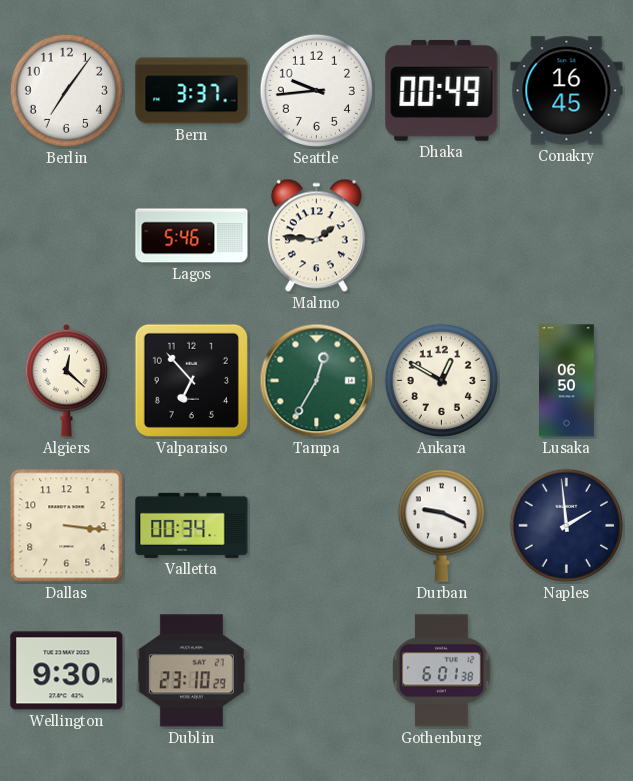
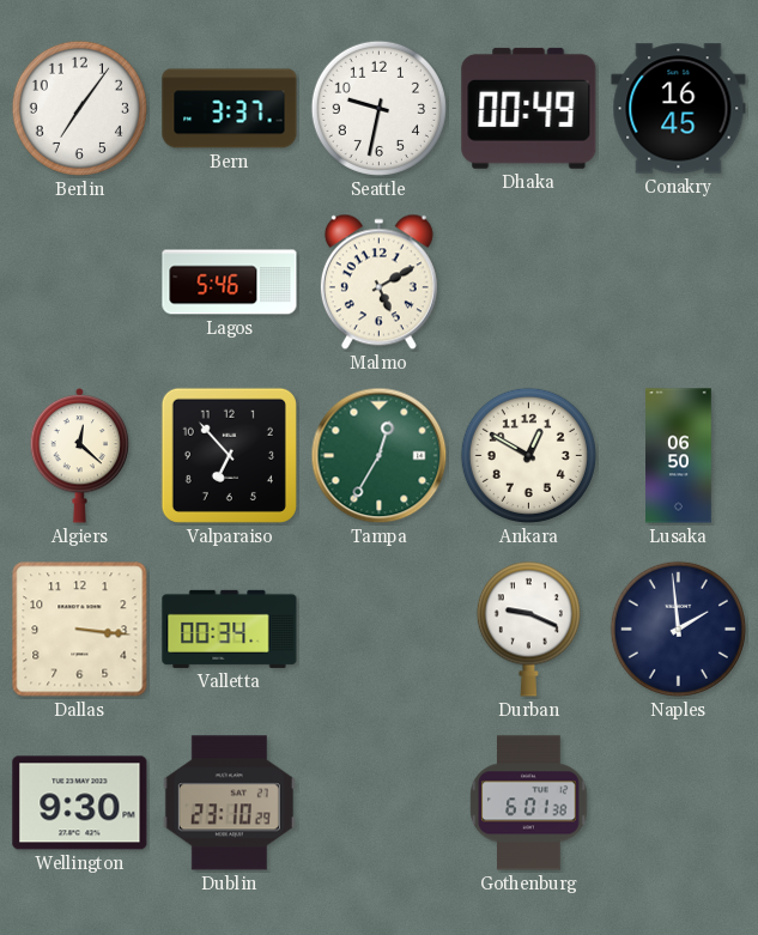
Seattle: 9:44 -> 9:32 (378, 108)
Malmo: 1:46 -> 5:10 (378, 283)
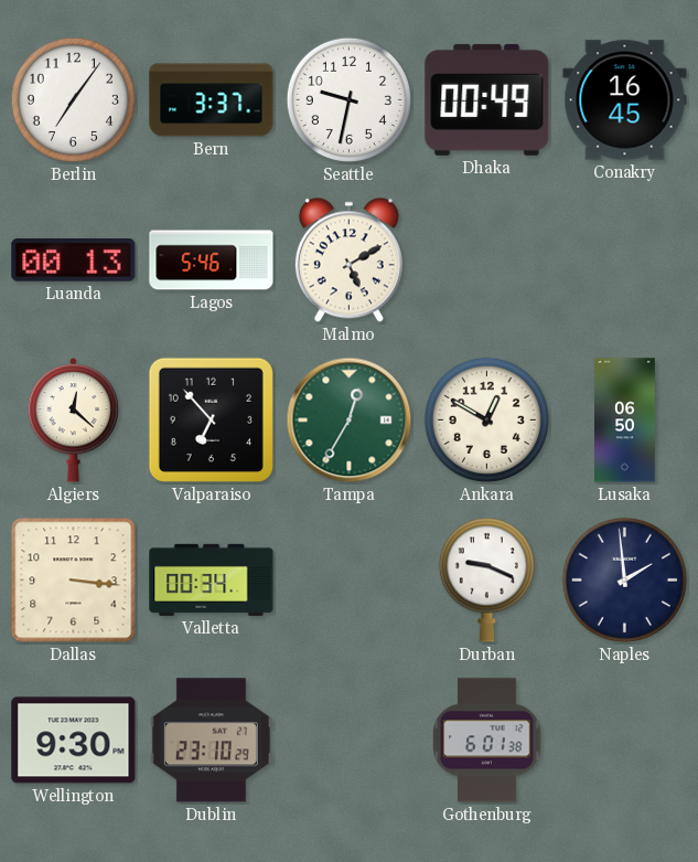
Luanda: none -> 00:13 (74, 260)
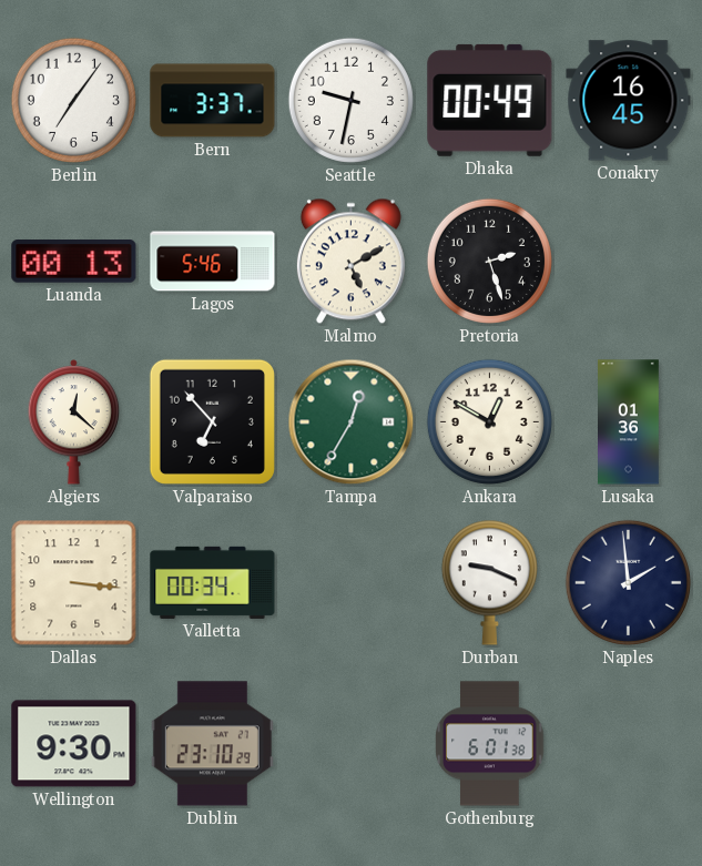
Pretoria: none -> 2:27 (489, 261)
Lusaka: 06:50 -> 01:36 (629, 422)
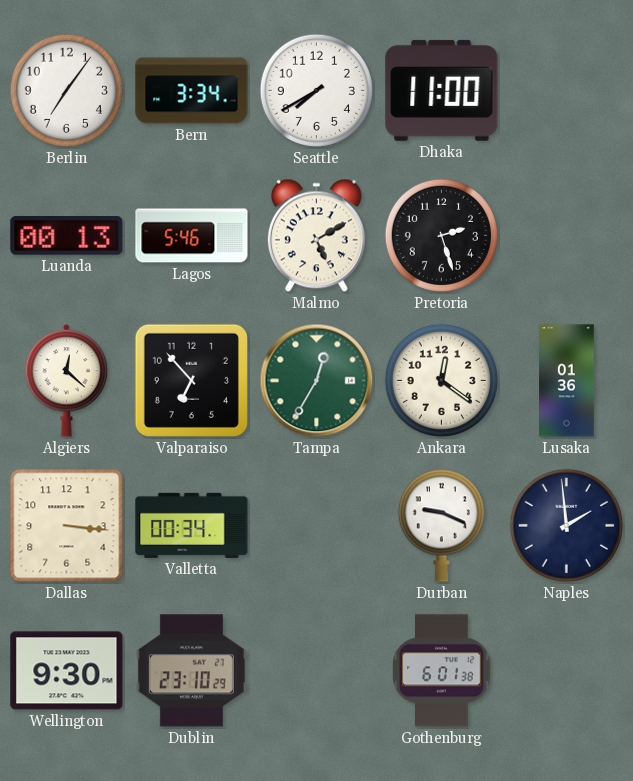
Bern: 3:37 -> 3:34 (192, 91)
Seattle: 9:32 -> 7:40 (316, 90)
Dhaka: 00:49 -> 11:00 (442, 90)
Conakry: 16:45 -> none (629, 101)
Ankara: 12:50 -> 12:21 (441, 380)
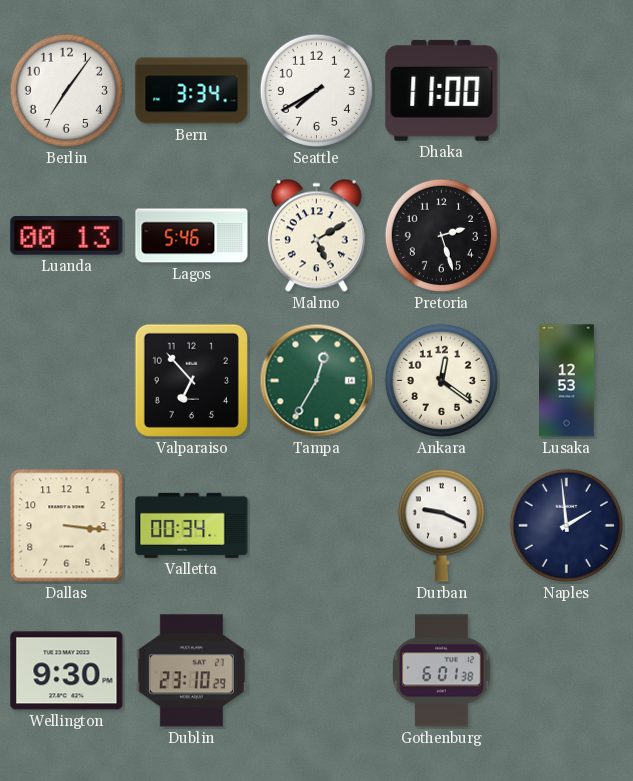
Algiers: 12:22 -> none (67, 380)
Lusaka: 01:36 -> 12:53 (567, 381)
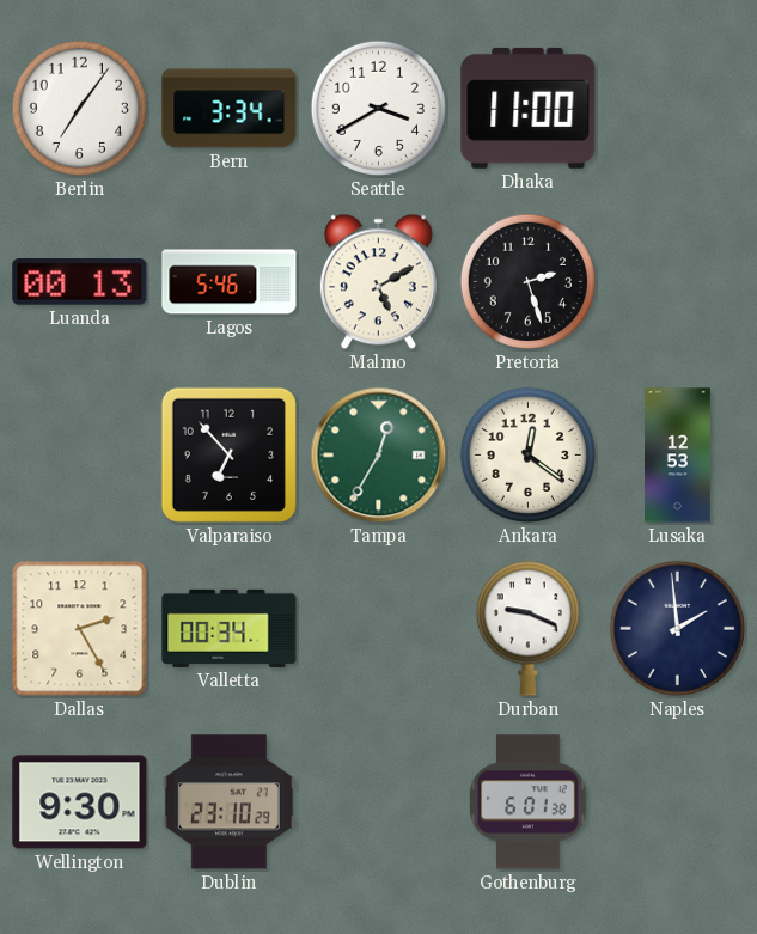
Seattle: 7:40 -> 3:40 (378, 108)
Dallas: 3:16 -> 2:25 (80, 629)
